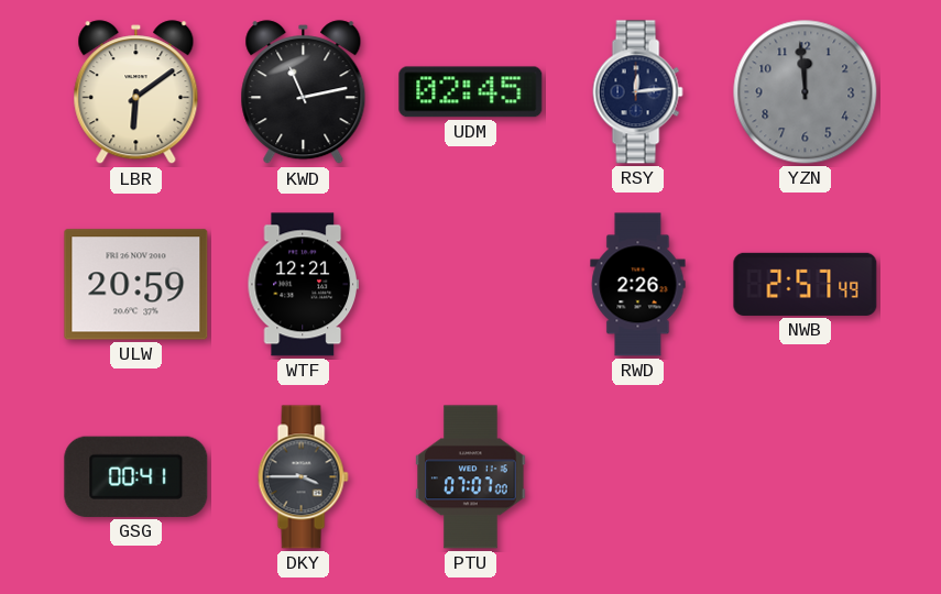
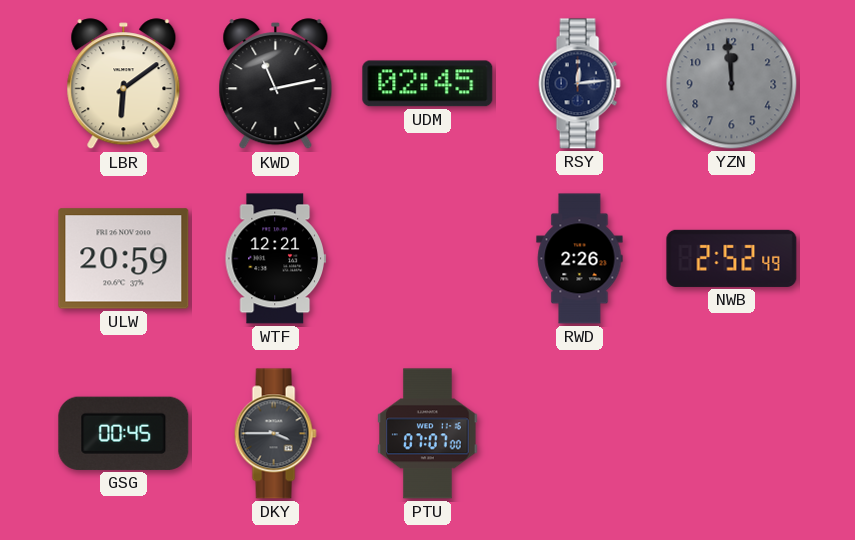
NWB: 2:57 -> 2:52 (732, 258)
GSG: 00:41 -> 00:45 (124, 433)
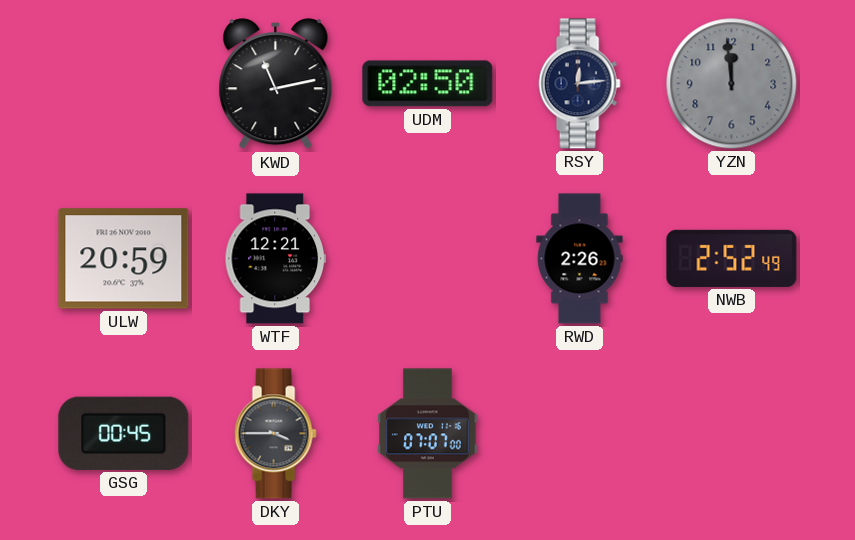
LBR: 6:09 -> none (124, 84)
UDM: 02:45 -> 02:50 (428, 84)
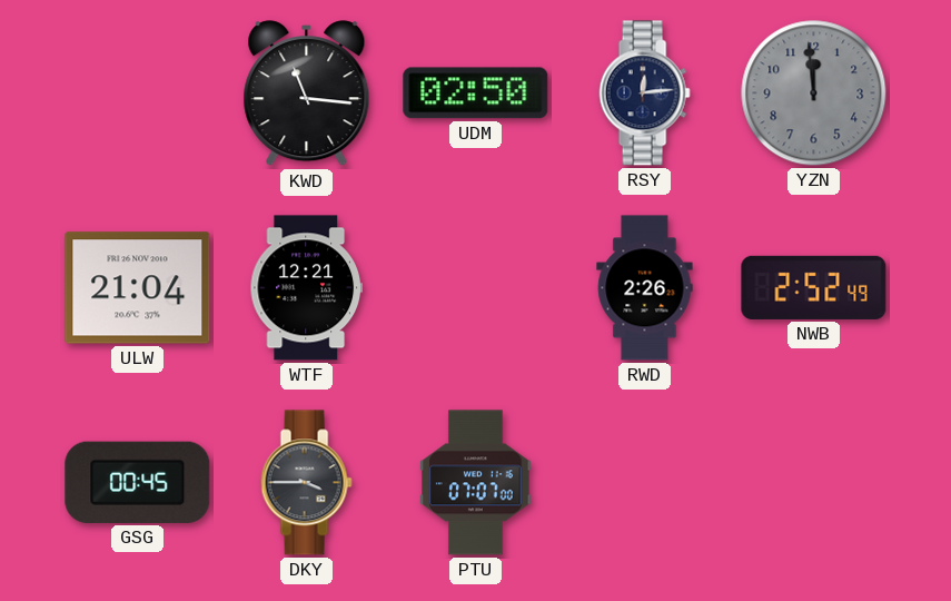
KWD: 11:13 -> 11:16 (307, 93)
ULW: 20:59 -> 21:04 (138, 288)
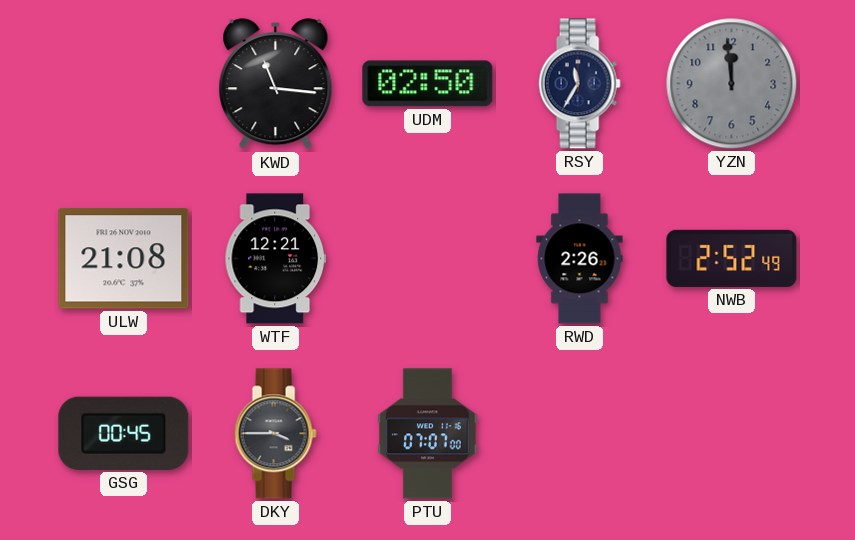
RSY: 12:14 -> 11:35 (579, 84)
ULW: 21:04 -> 21:08 (124, 259)
